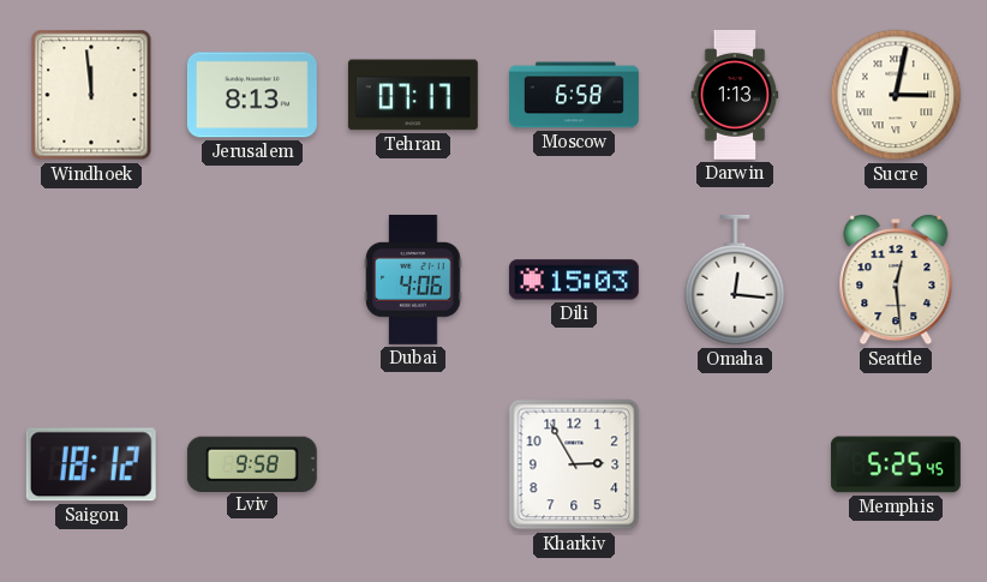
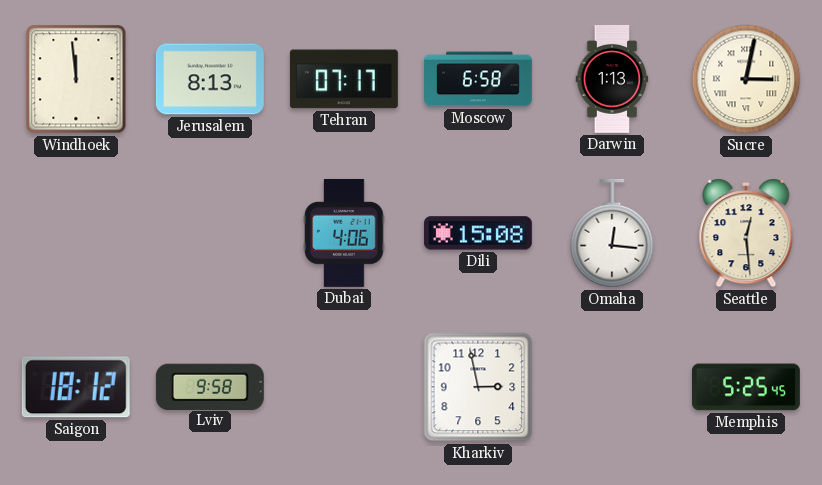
Dili: 15:03 -> 15:08 (478, 233)
Kharkiv: 2:55 -> 2:58 (478, 387)
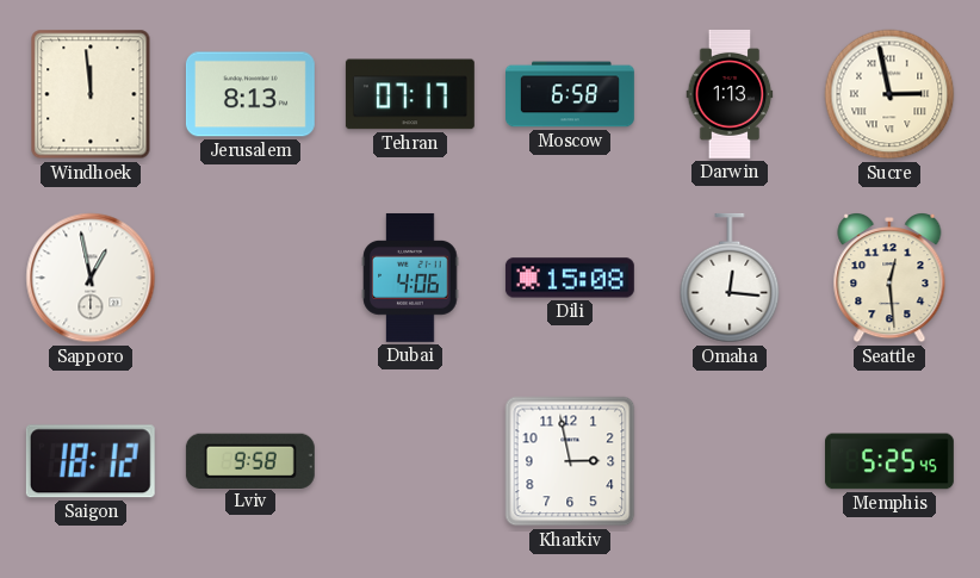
Sucre: 3:02 -> 2:58 (889, 94)
Sapporo: none -> 12:58 (91, 278)
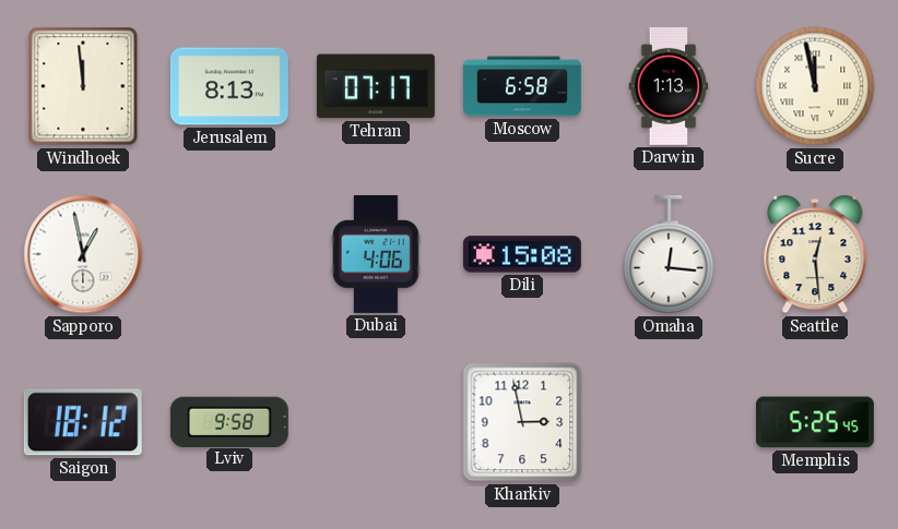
Sucre: 2:58 -> 11:58 (815, 86)
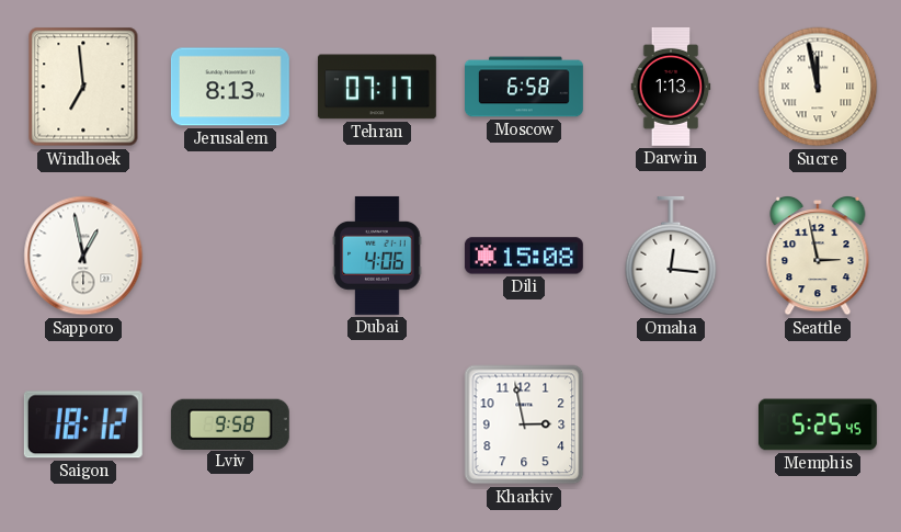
Windhoek: 11:59 -> 6:59 (83, 87)
Seattle: 12:29 -> 2:58 (818, 257)
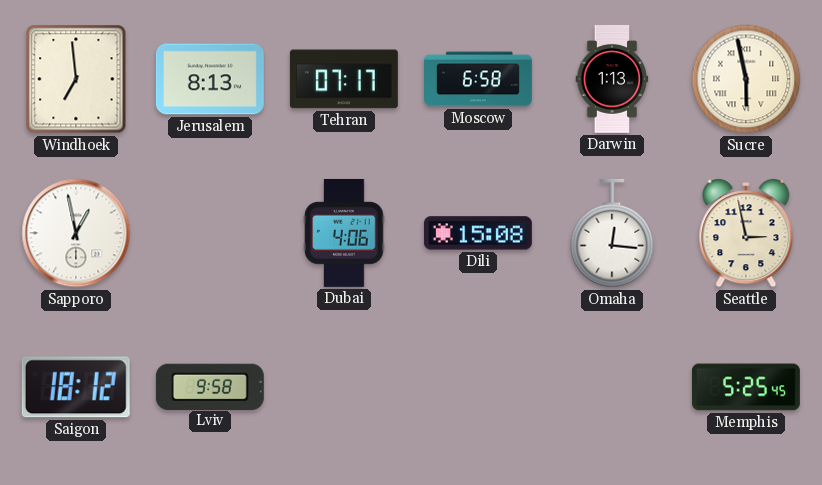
Sucre: 11:58 -> 5:58 (746, 79)
Kharkiv: 2:58 -> none (524, 425)
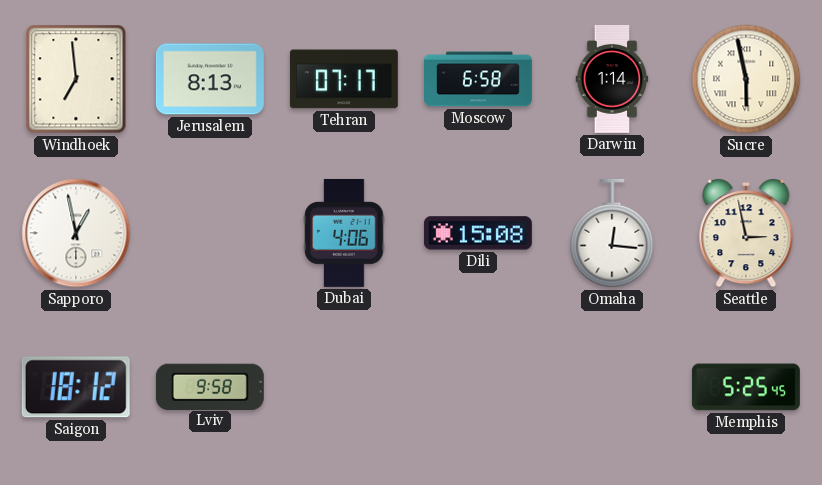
Darwin: 1:13 -> 1:14 (612, 79)
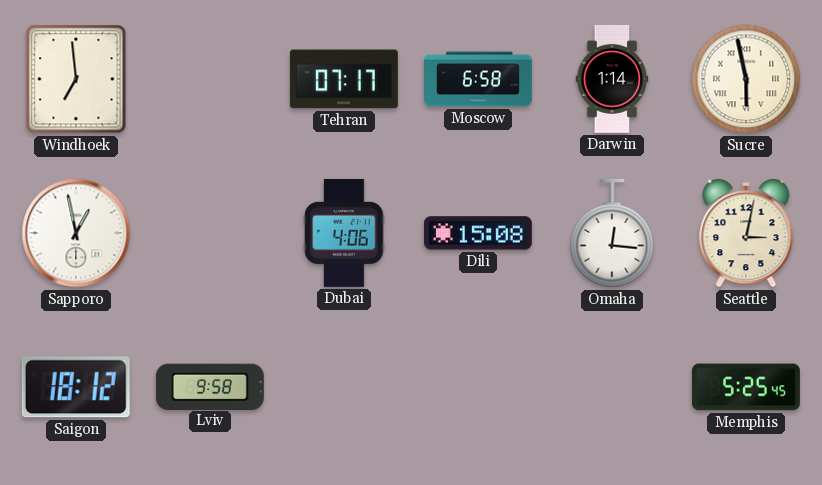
Jerusalem: 8:13 -> none (210, 79)
Seattle: 2:58 -> 3:02 (746, 234)
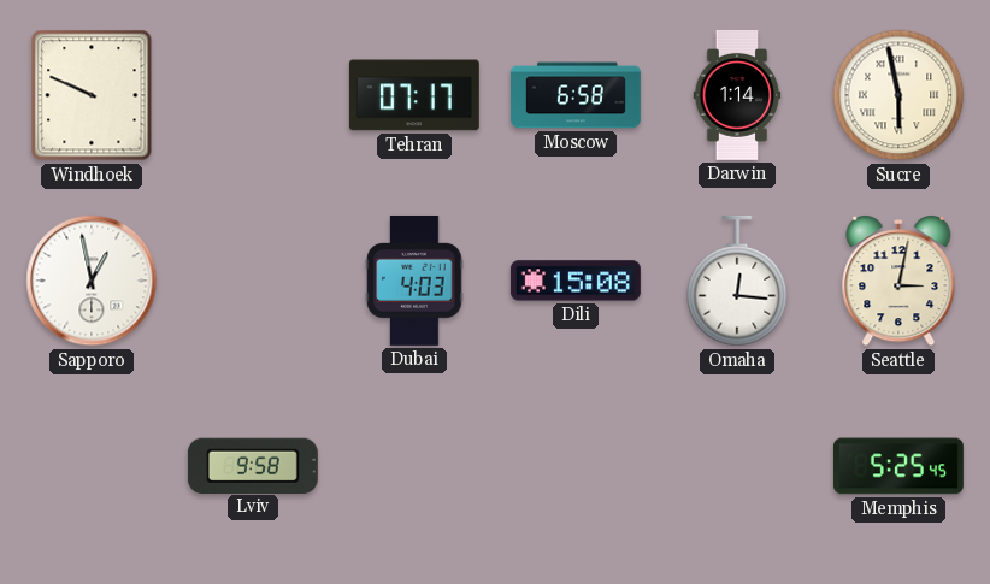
Windhoek: 6:59 -> 9:49 (92, 95)
Dubai: 4:06 -> 4:03 (414, 281)
Saigon: 18:12 -> none (76, 387)
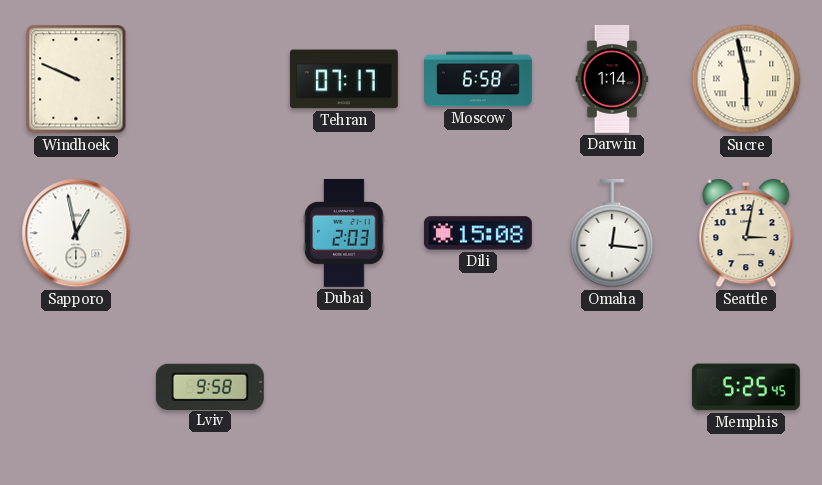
Dubai: 4:03 -> 2:03 (344, 233)
